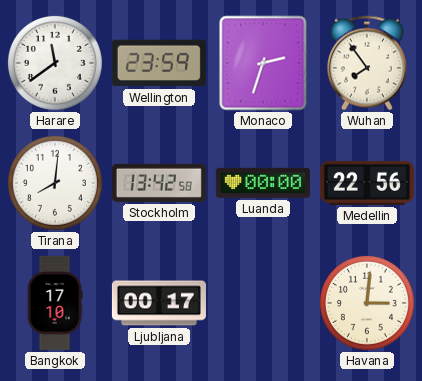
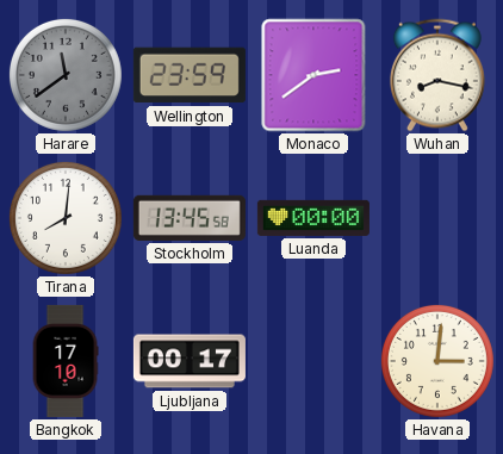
Harare dial: white -> grey (66, 75)
Monaco: 2:33 -> 2:39 (313, 75)
Wuhan: 7:54 -> 8:17 (437, 75)
Stockholm: 13:42 -> 13:45 (190, 218)
Medellin: 22:56 -> none (367, 183)
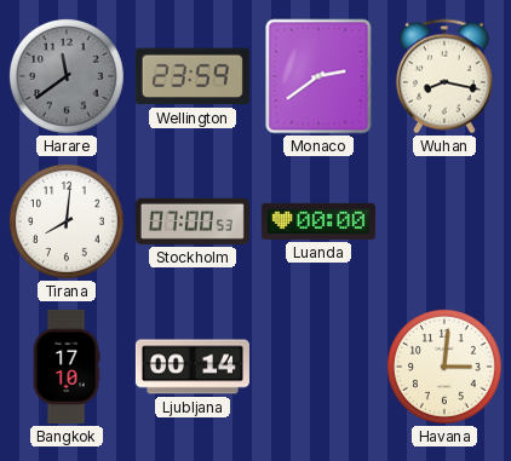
Stockholm: 13:45 -> 07:00 (193, 221)
Ljubljana: 00:17 -> 00:14 (193, 367)
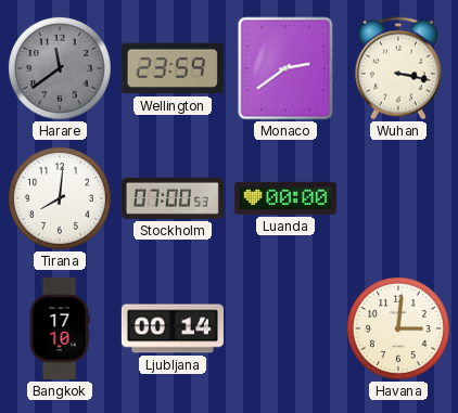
Wuhan: 8:17 -> 3:17 (398, 68)
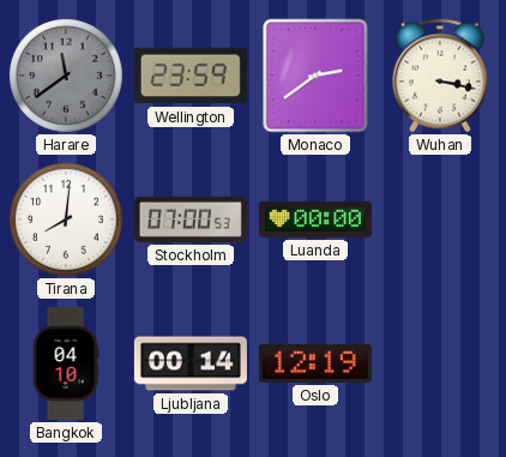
Bangkok: 17:10 -> 04:10 (66, 363)
Oslo: none -> 12:19 (315, 363)
Havana: 3:01 -> none (398, 328)
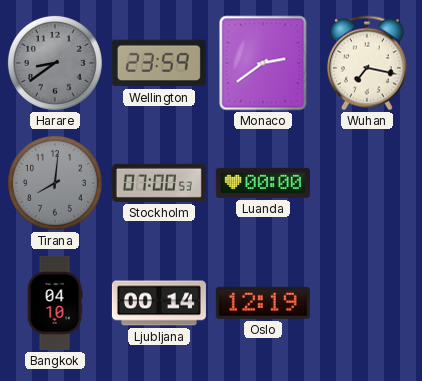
Harare: 11:39 -> 8:39 (55, 63)
Wuhan: 3:17 -> 7:17 (367, 63)
Tirana dial: white -> grey (55, 183)
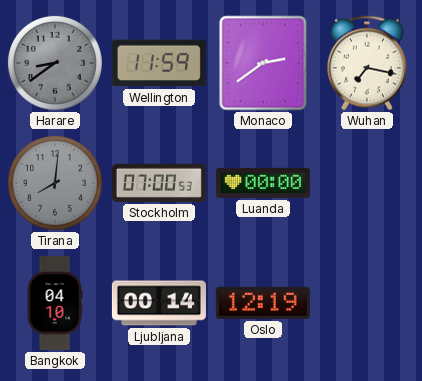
Wellington: 23:59 -> 11:59 (159, 63)
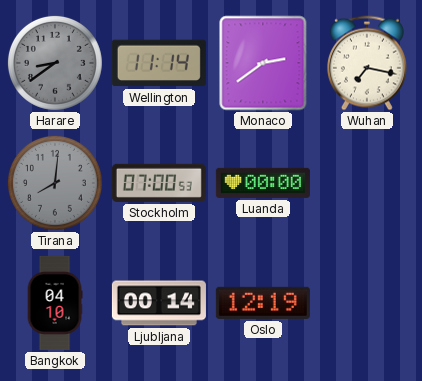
Wellington: 11:59 -> 11:14 (159, 63)
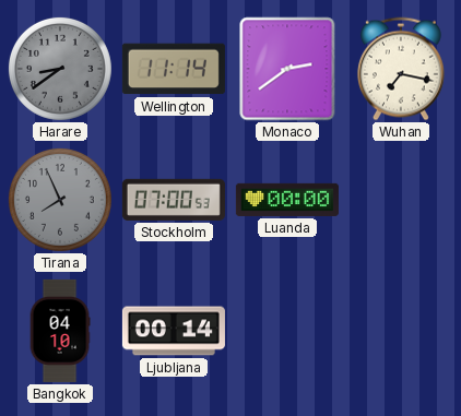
Tirana: 8:01 -> 7:56 (60, 200)
Oslo: 12:19 -> none (263, 303)
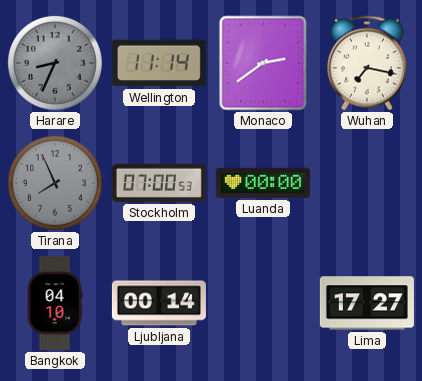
Harare: 8:39 -> 8:34 (55, 63)
Lima: none -> 17:27 (367, 303)
